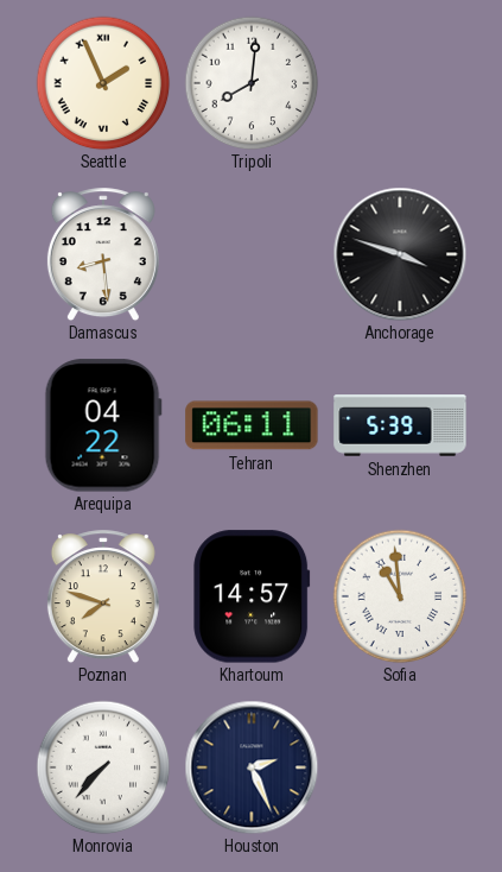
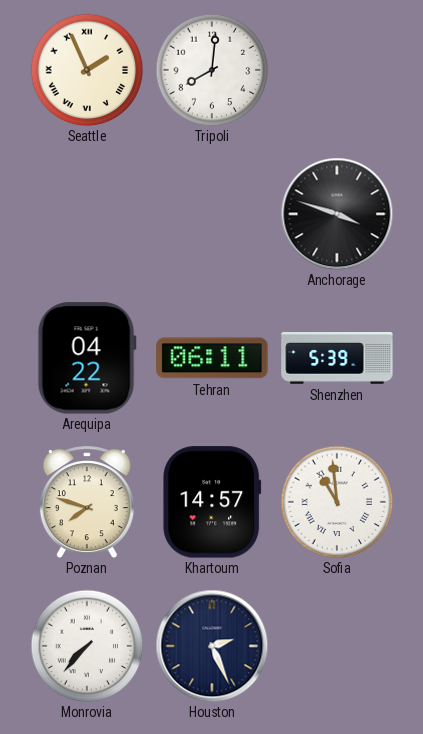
Damascus: 8:29 -> none (103, 254)
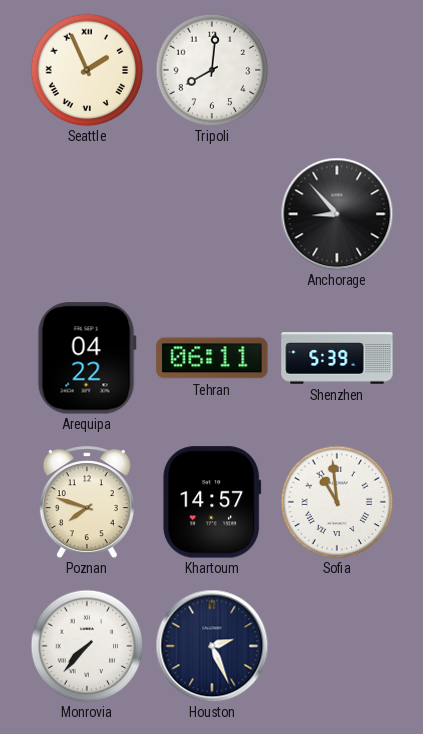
Anchorage: 3:48 -> 8:53 (337, 214)
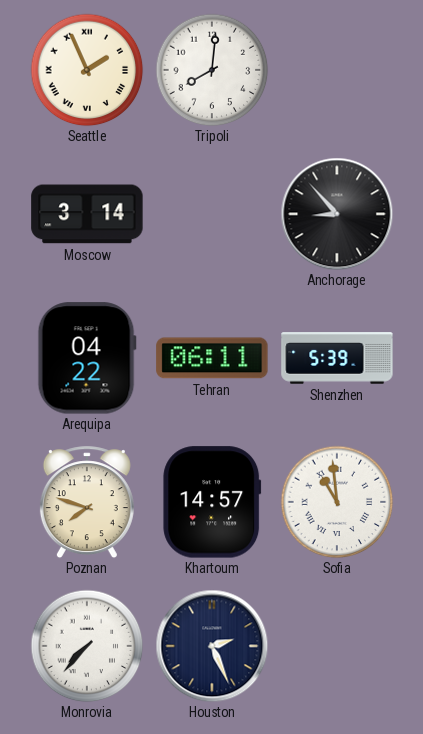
Moscow: none -> 3:14 (87, 214)
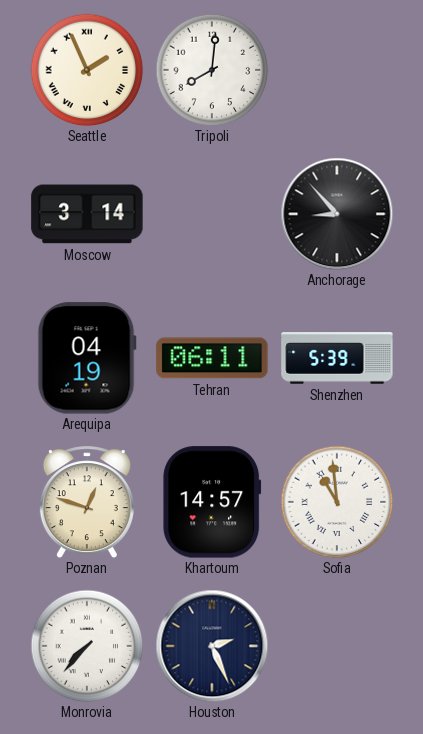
Arequipa: 04:22 -> 04:19 (87, 358)
Poznan: 7:48 -> 12:48 (87, 502)
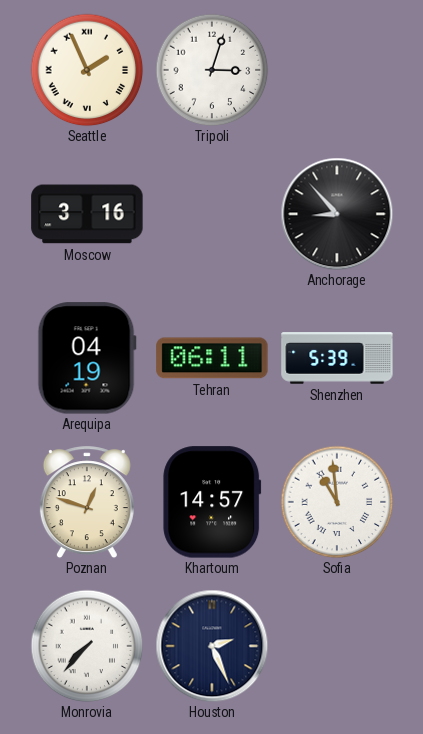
Tripoli: 8:01 -> 3:03 (212, 70)
Moscow: 3:14 -> 3:16 (87, 214)
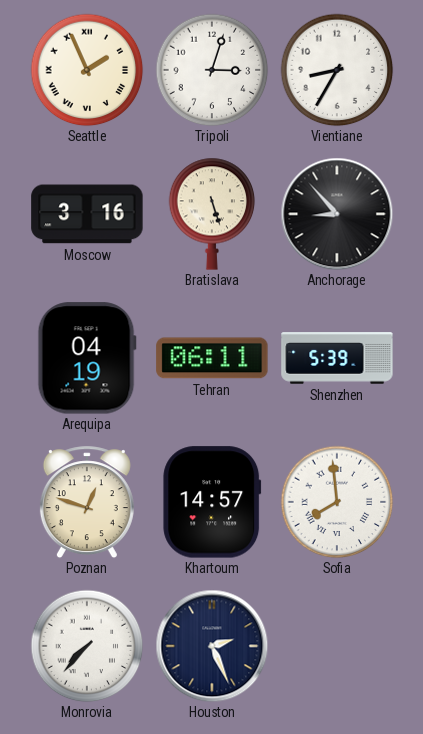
Vientiane: none -> 8:35 (337, 70)
Bratislava: none -> 5:27 (212, 214)
Sofia: 10:59 -> 7:59 (337, 502)
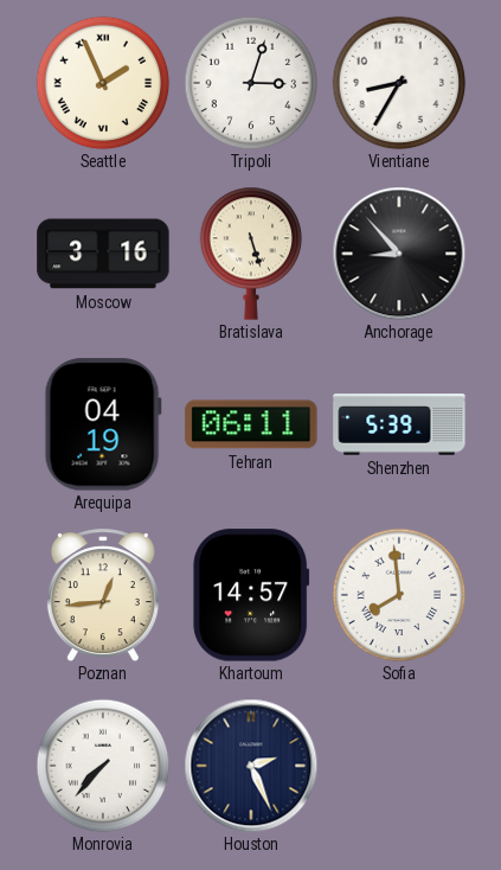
Poznan: 12:48 -> 12:44 (103, 595)
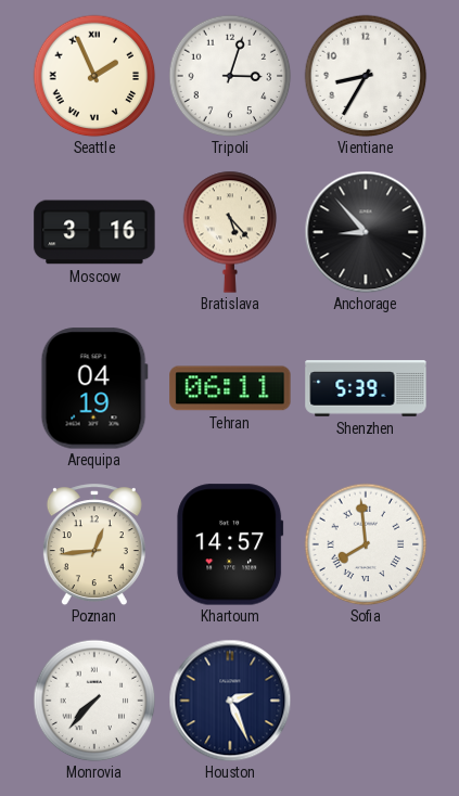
Bratislava: 5:27 -> 5:23 (230, 232)
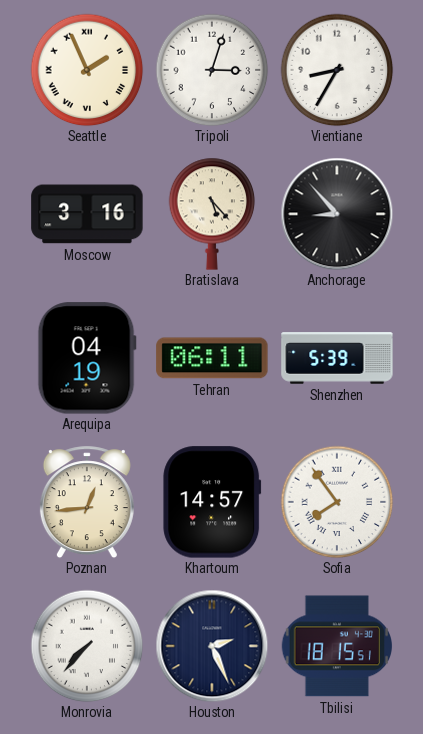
Sofia: 7:59 -> 7:54 (337, 502)
Tbilisi: none -> 18:15 (336, 646)
